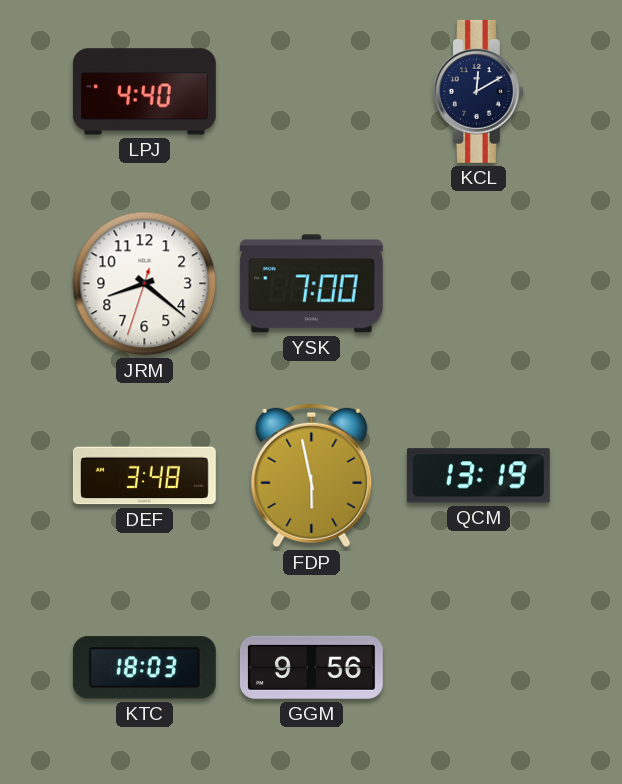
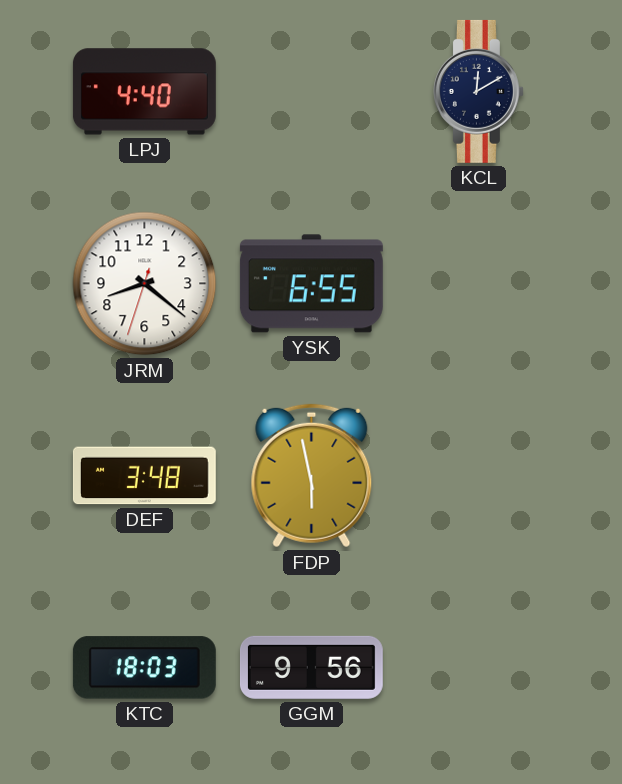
YSK: 7:00 -> 6:55 (311, 284)
QCM: 13:19 -> none (478, 476)
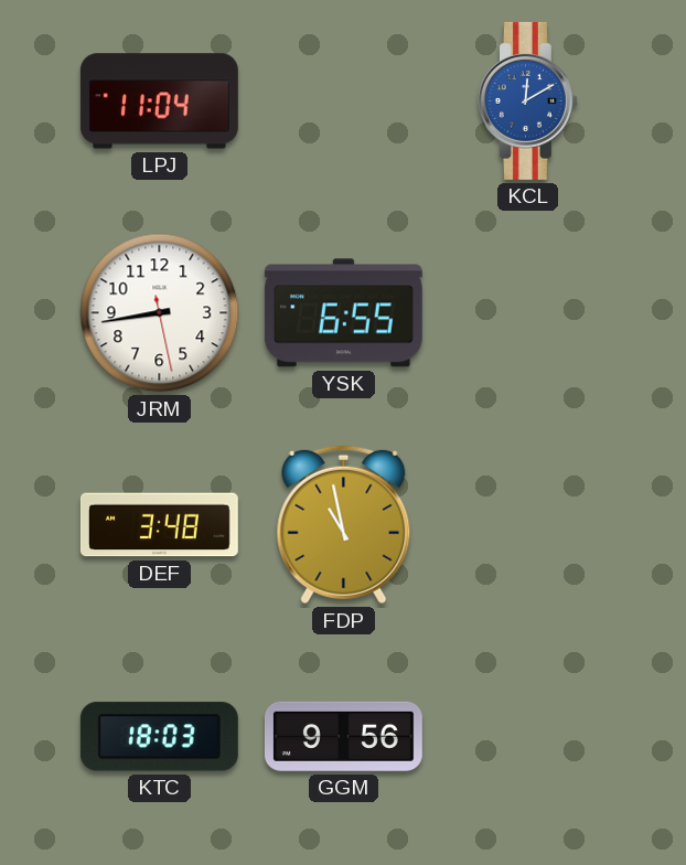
LPJ: 4:40 -> 11:04 (159, 102)
KCL dial: navy -> blue (527, 100)
JRM: 8:21 -> 8:43 (160, 313)
FDP: 5:58 -> 10:58 (344, 525)
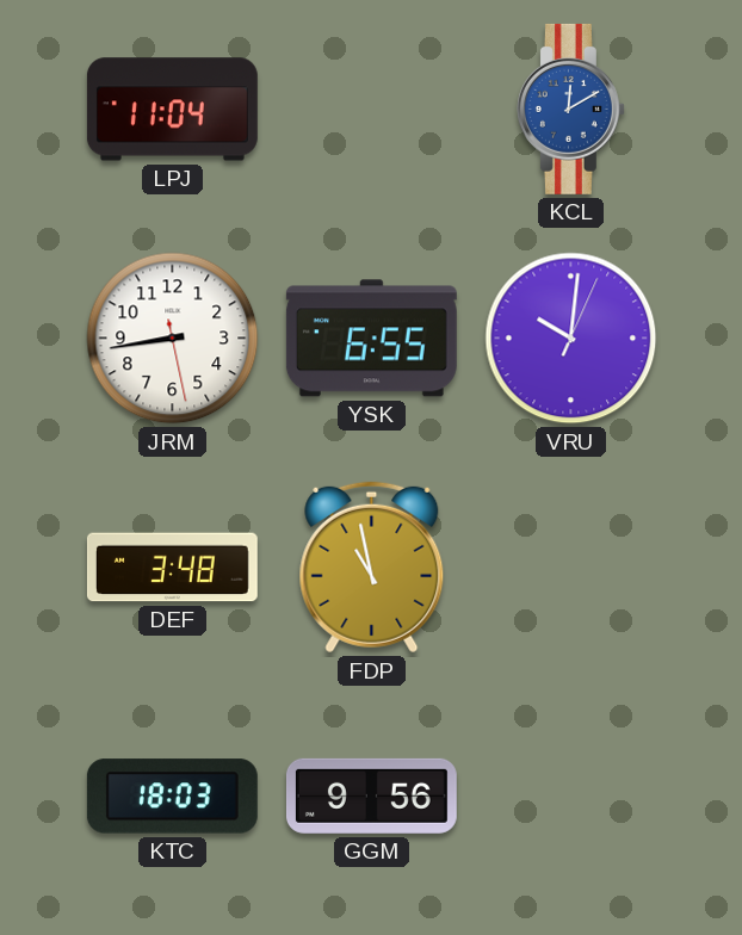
VRU: none -> 10:01 (571, 339)
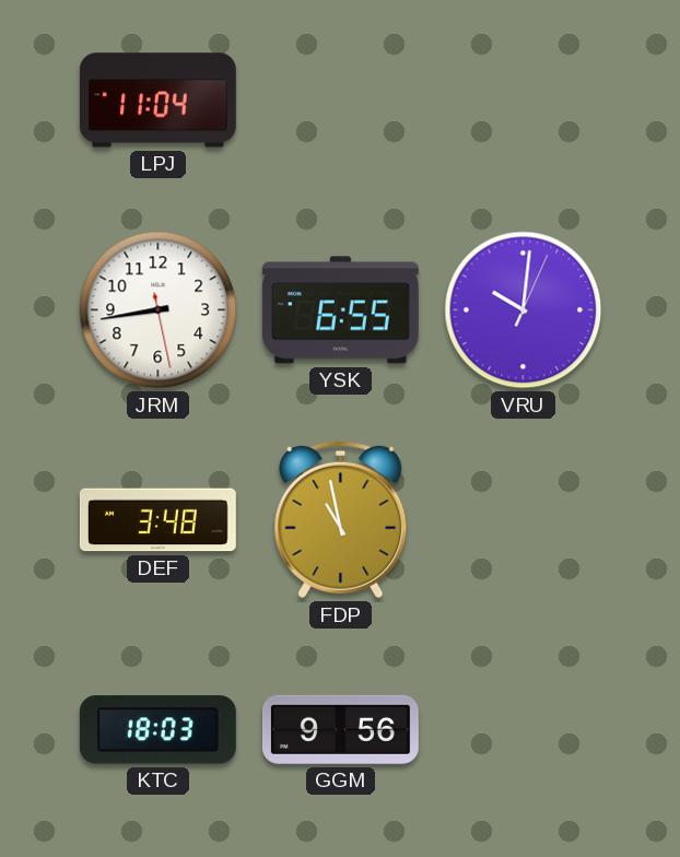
KCL: 12:10 -> none (570, 109)
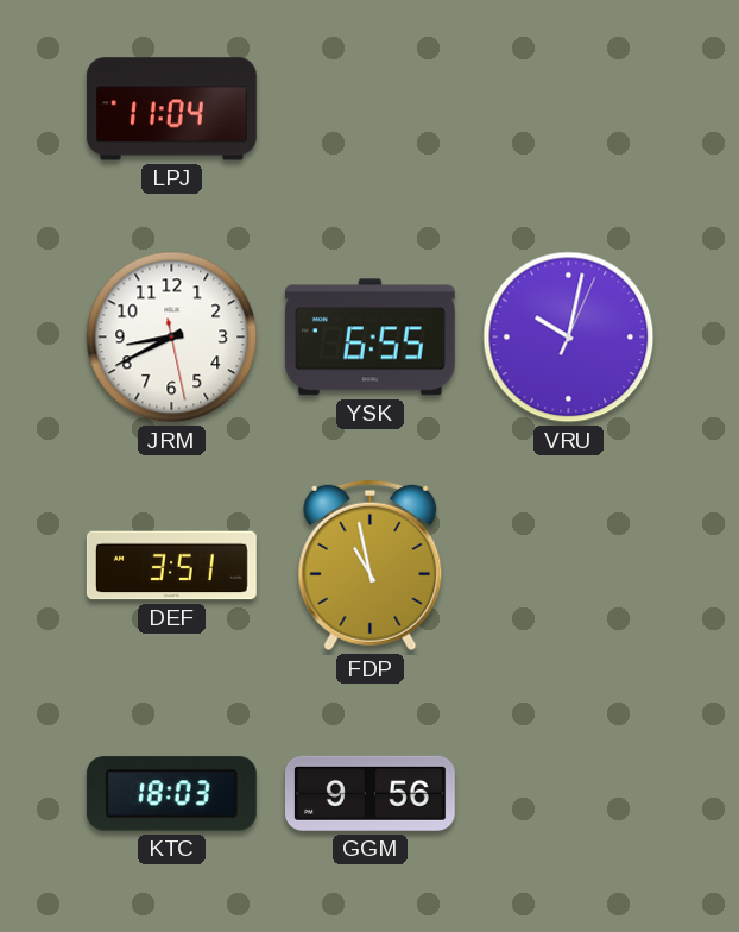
JRM: 8:43 -> 8:40 (172, 338)
VRU: 10:01 -> 10:02 (569, 338)
DEF: 3:48 -> 3:51 (171, 566)
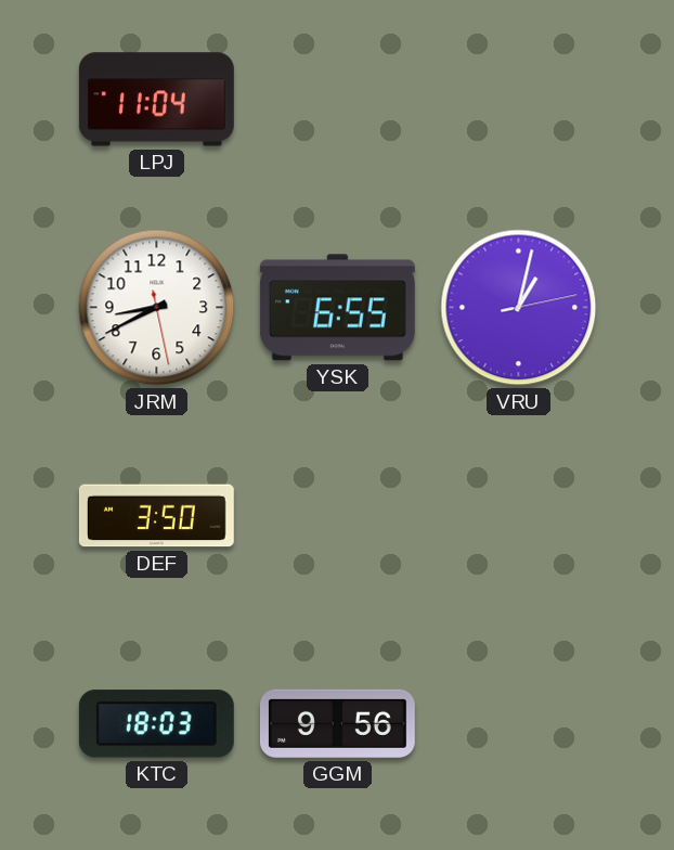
VRU: 10:02 -> 1:02 (519, 308)
DEF: 3:51 -> 3:50 (156, 516)
FDP: 10:58 -> none (371, 566)
